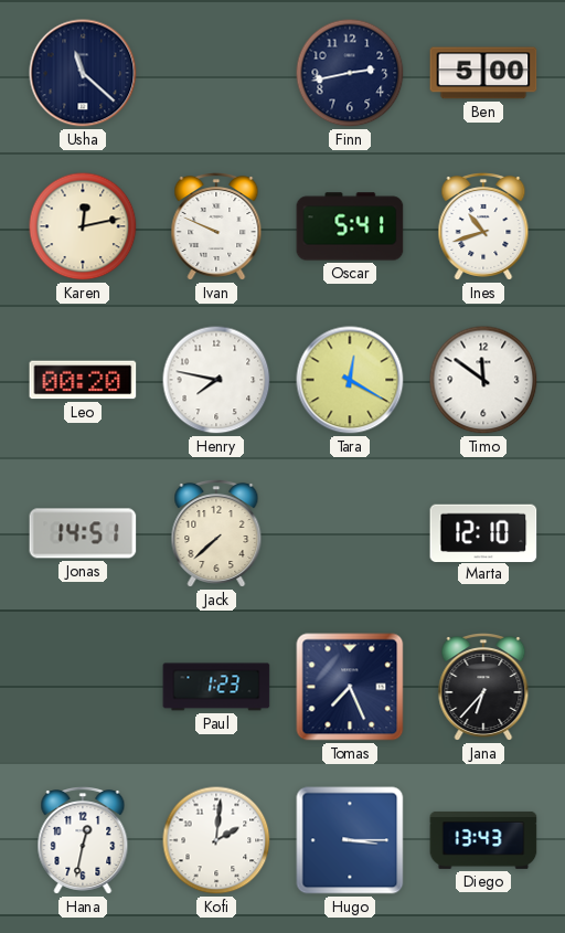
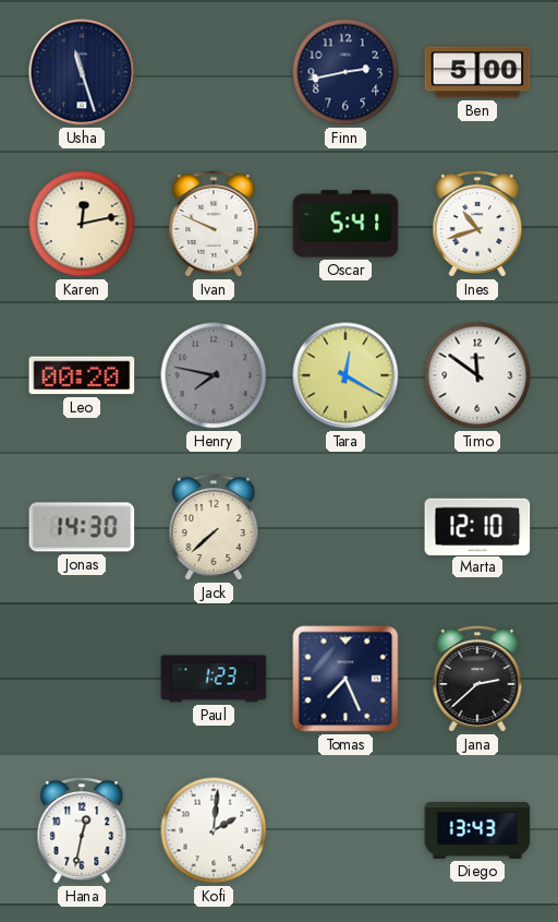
Usha: 11:22 -> 11:27 (82, 72)
Henry dial: white -> grey (214, 375)
Jonas: 14:51 -> 14:30 (82, 527)
Jana: 6:37 -> 2:38 (477, 680)
Hugo: 3:15 -> none (350, 840)
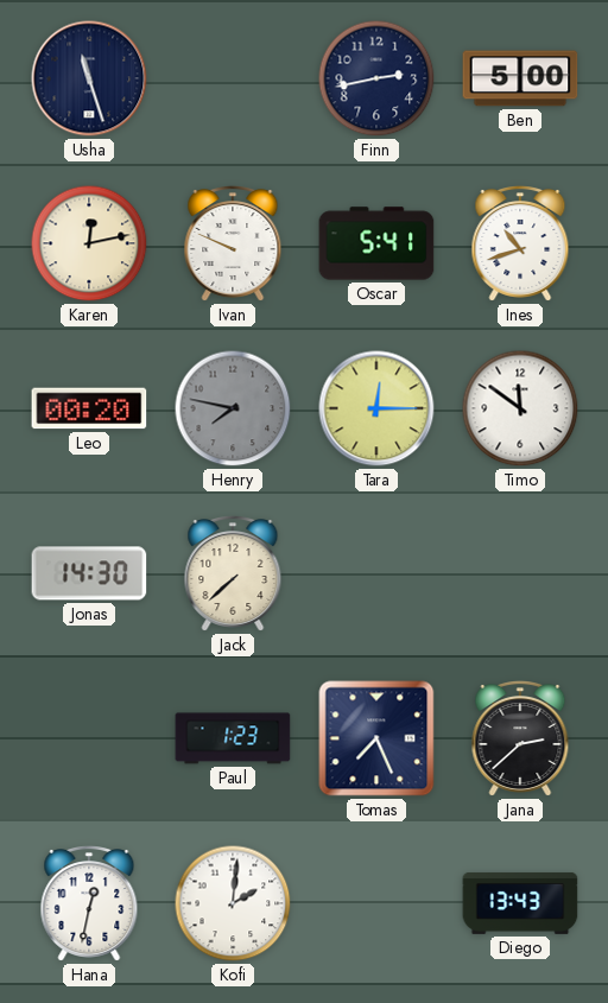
Tara: 12:20 -> 12:15 (376, 408)
Marta: 12:10 -> none (477, 526)
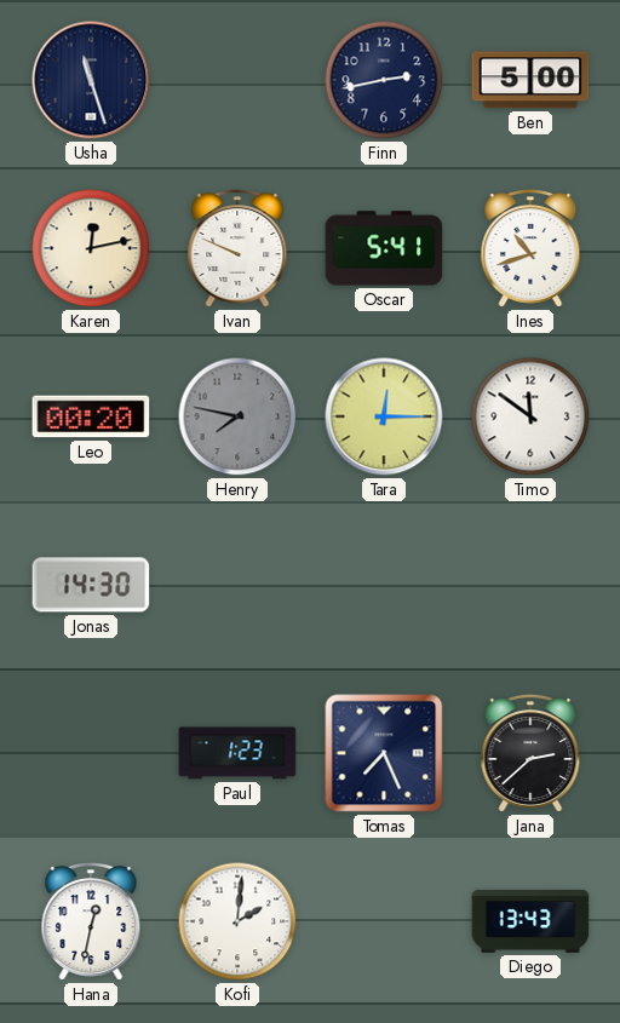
Jack: 7:38 -> none (233, 574)
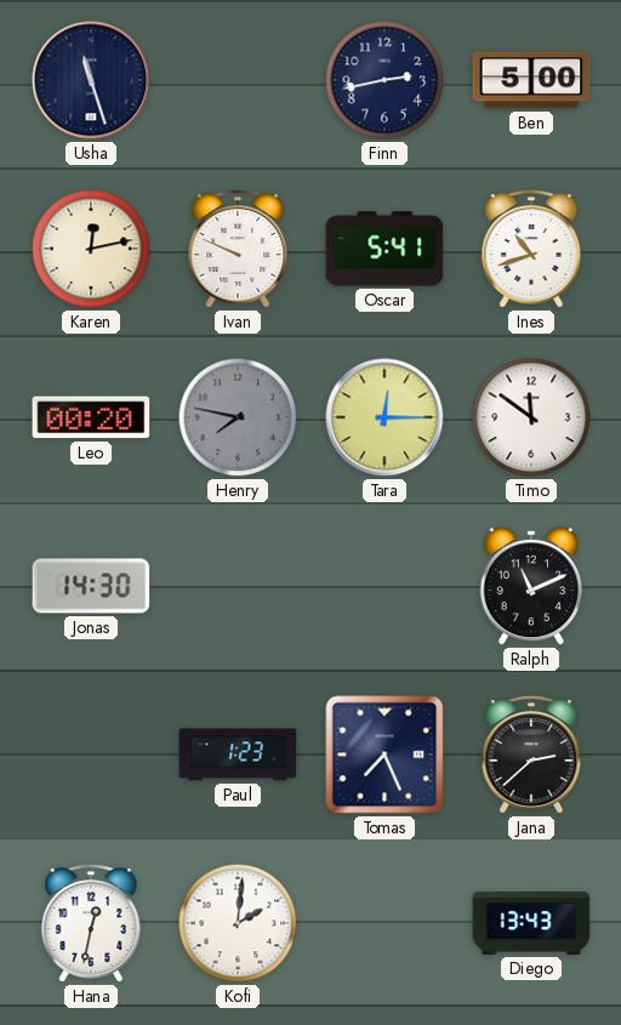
Ralph: none -> 11:11 (531, 586)
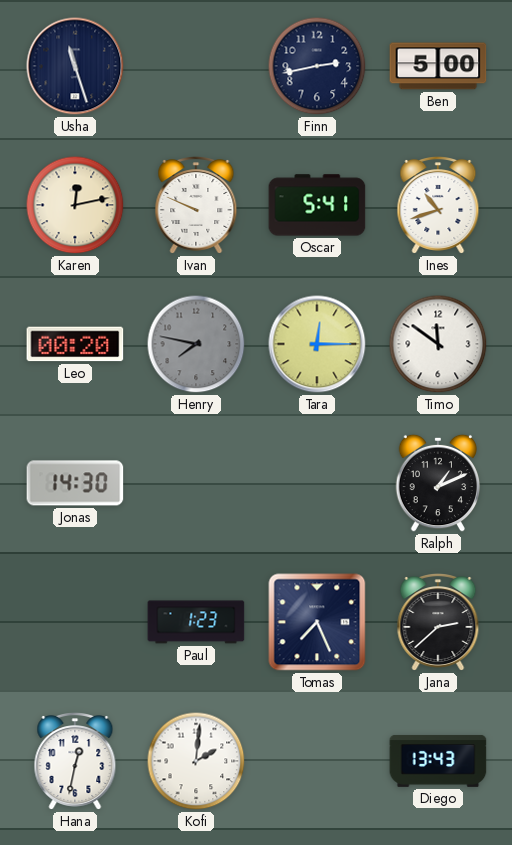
Ralph: 11:11 -> 1:11 (438, 483)
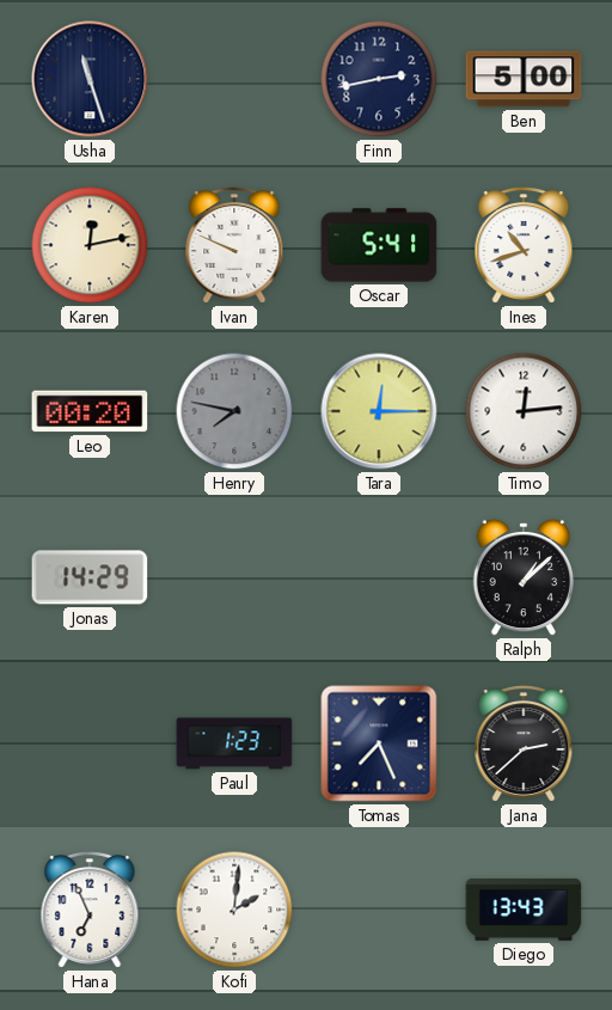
Timo: 11:51 -> 12:14 (524, 411)
Jonas: 14:30 -> 14:29 (90, 577)
Ralph: 1:11 -> 1:08 (524, 577)
Hana: 12:32 -> 6:56 (90, 911)
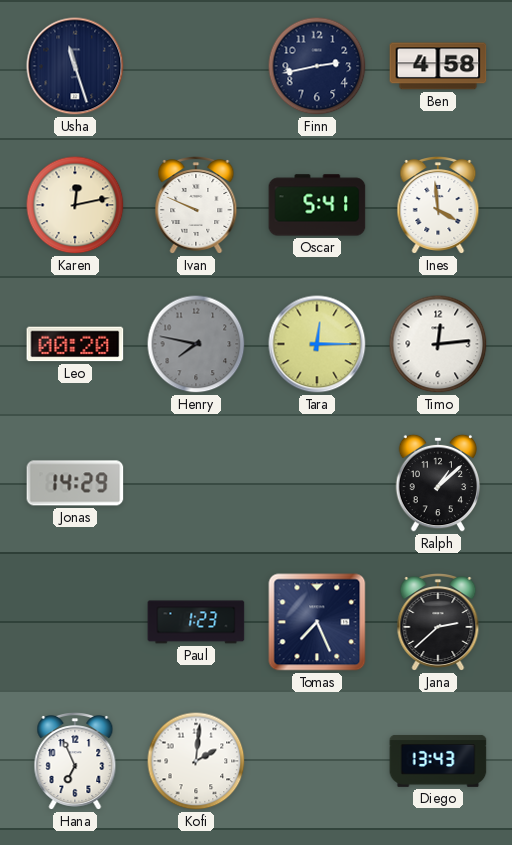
Ben: 5:00 -> 4:58 (438, 66)
Ines: 10:42 -> 3:59 (438, 206)
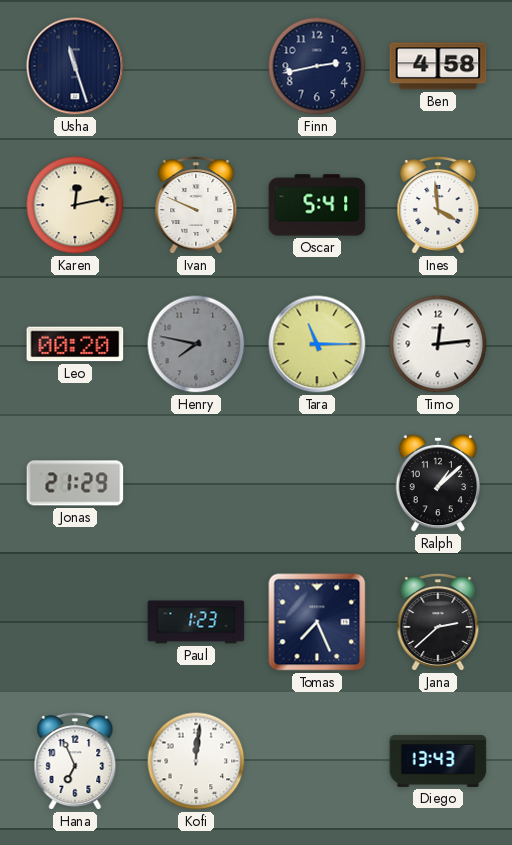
Tara: 12:15 -> 11:15 (317, 344)
Jonas: 14:29 -> 21:29 (75, 483)
Kofi: 2:01 -> 12:01 (196, 761)
